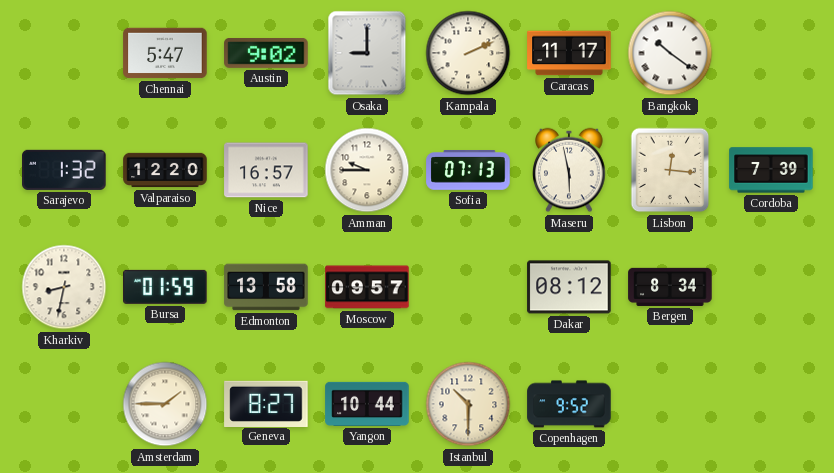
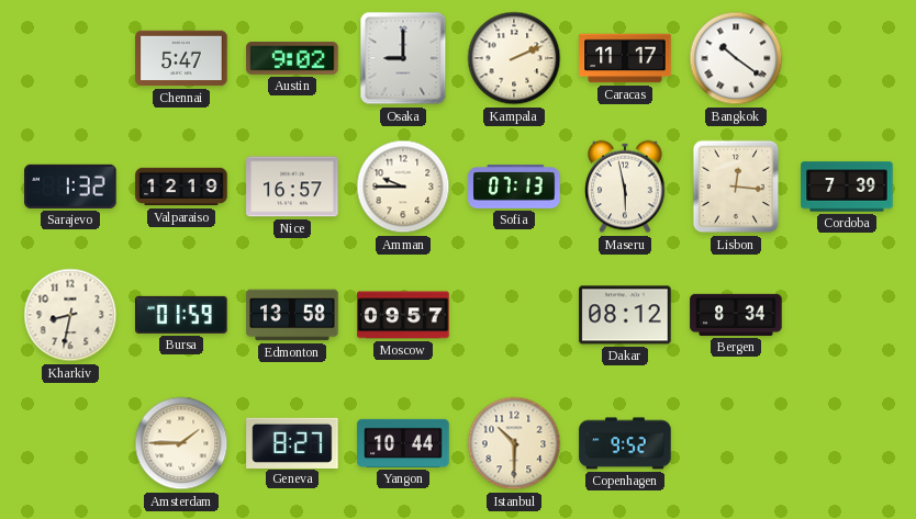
Valparaiso: 12:20 -> 12:19 (181, 187)
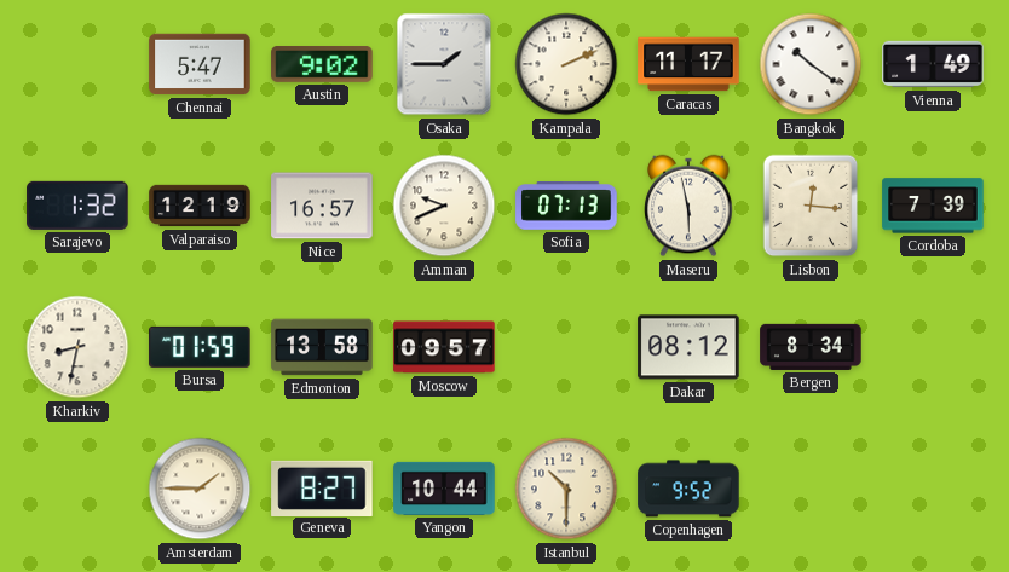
Osaka: 9:00 -> 1:45 (444, 64)
Vienna: none -> 1:49 (933, 64)
Amman: 9:45 -> 9:41 (444, 206)
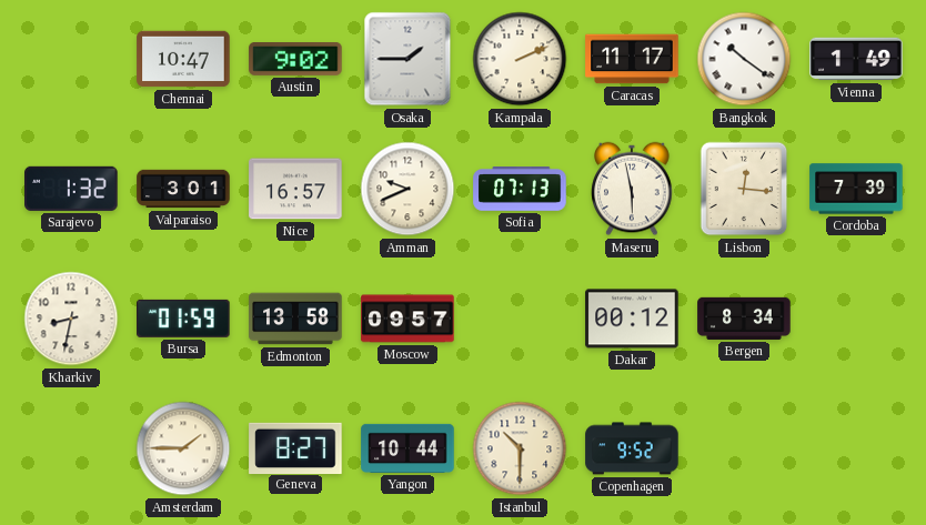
Chennai: 5:47 -> 10:47 (183, 59)
Valparaiso: 12:19 -> 3:01 (183, 189)
Dakar: 08:12 -> 00:12 (632, 319)
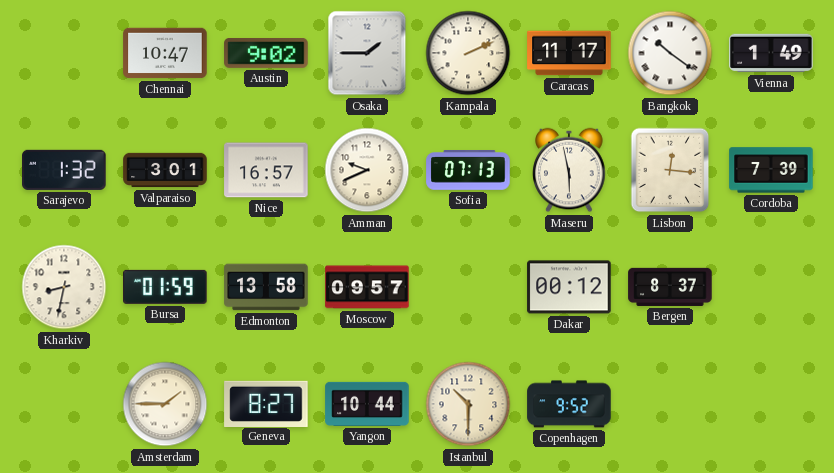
Bergen: 8:34 -> 8:37 (670, 287)
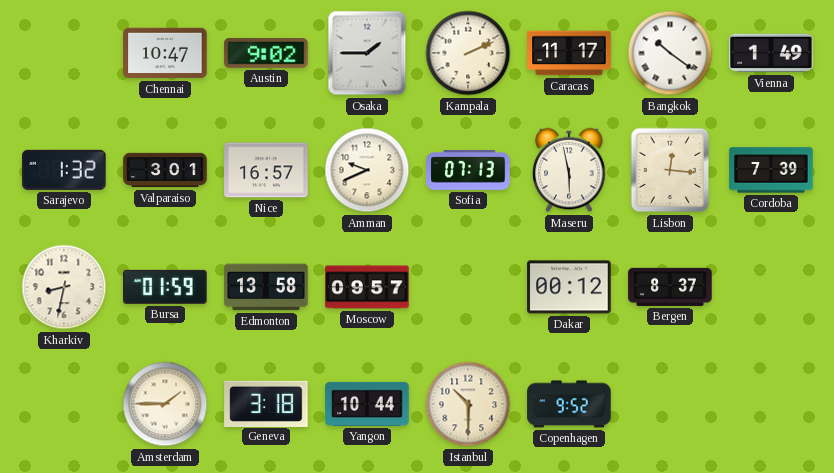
Geneva: 8:27 -> 3:18 (266, 403)
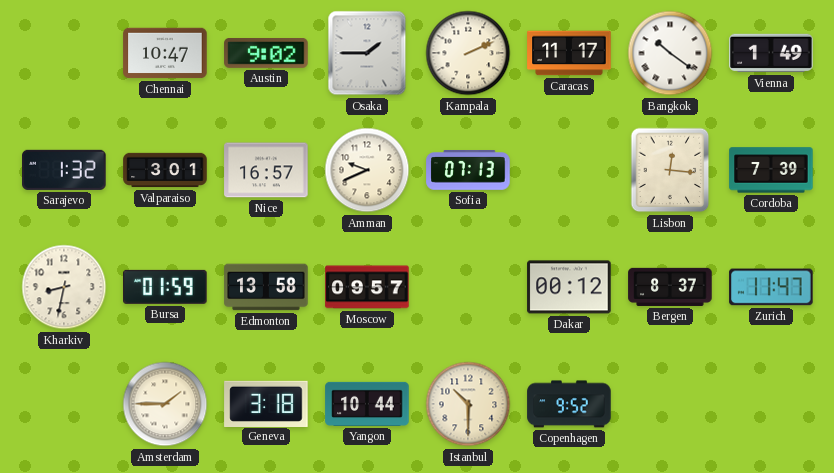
Maseru: 5:58 -> none (569, 170)
Zurich: none -> 11:47 (771, 287)
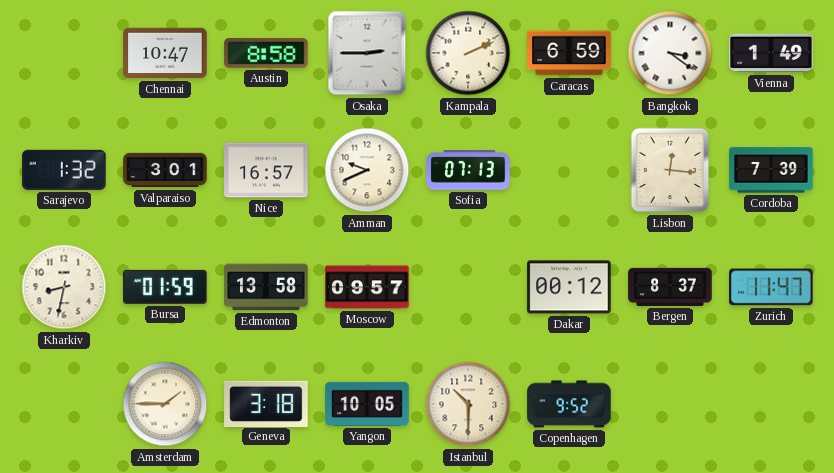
Austin: 9:02 -> 8:58 (266, 54)
Osaka: 1:45 -> 2:45 (367, 53)
Caracas: 11:17 -> 6:59 (569, 53)
Bangkok: 10:21 -> 3:21 (670, 53)
Yangon: 10:44 -> 10:05 (367, 404)
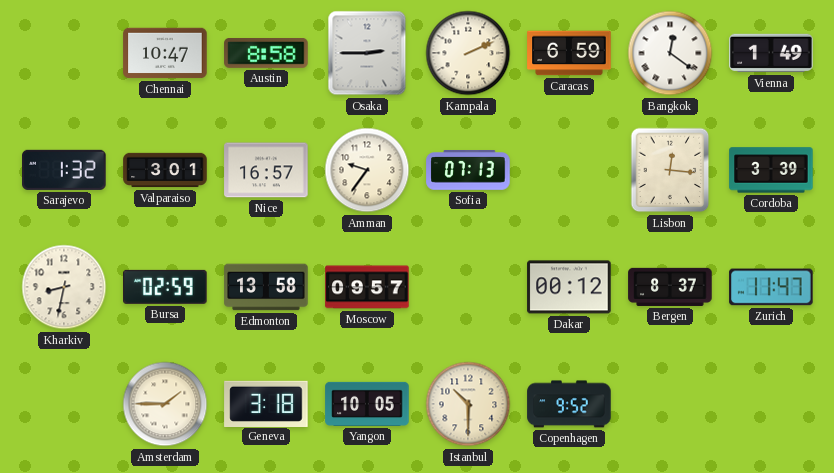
Bangkok: 3:21 -> 12:21 (670, 53)
Amman: 9:41 -> 9:36 (367, 170)
Cordoba: 7:39 -> 3:39 (771, 170)
Bursa: 01:59 -> 02:59 (165, 287)
